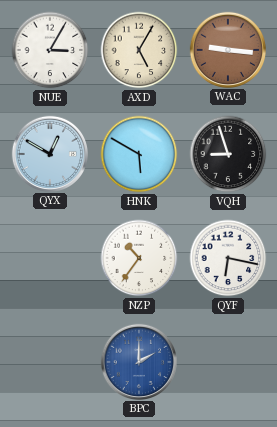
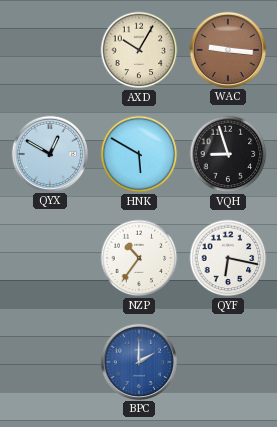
NUE: 3:05 -> none (50, 50)
AXD: 5:05 -> 10:05 (139, 50)
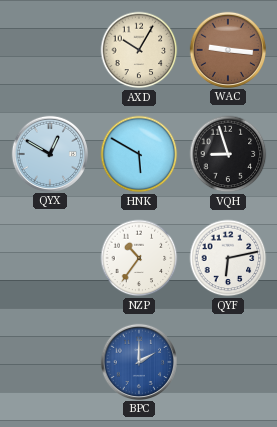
QYF: 6:17 -> 6:13 (228, 258)
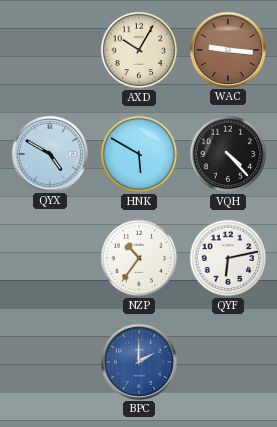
QYX: 12:50 -> 4:50 (49, 153)
VQH: 8:57 -> 4:23 (228, 154)
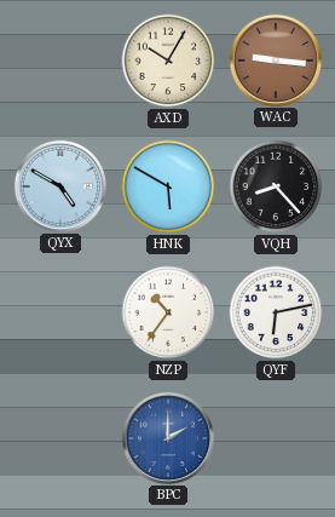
VQH: 4:23 -> 8:23 (276, 186)
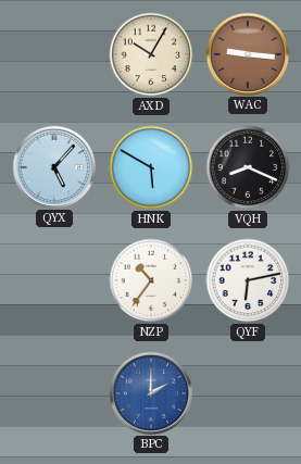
QYX: 4:50 -> 5:07 (53, 166)
VQH: 8:23 -> 8:19 (248, 167)
